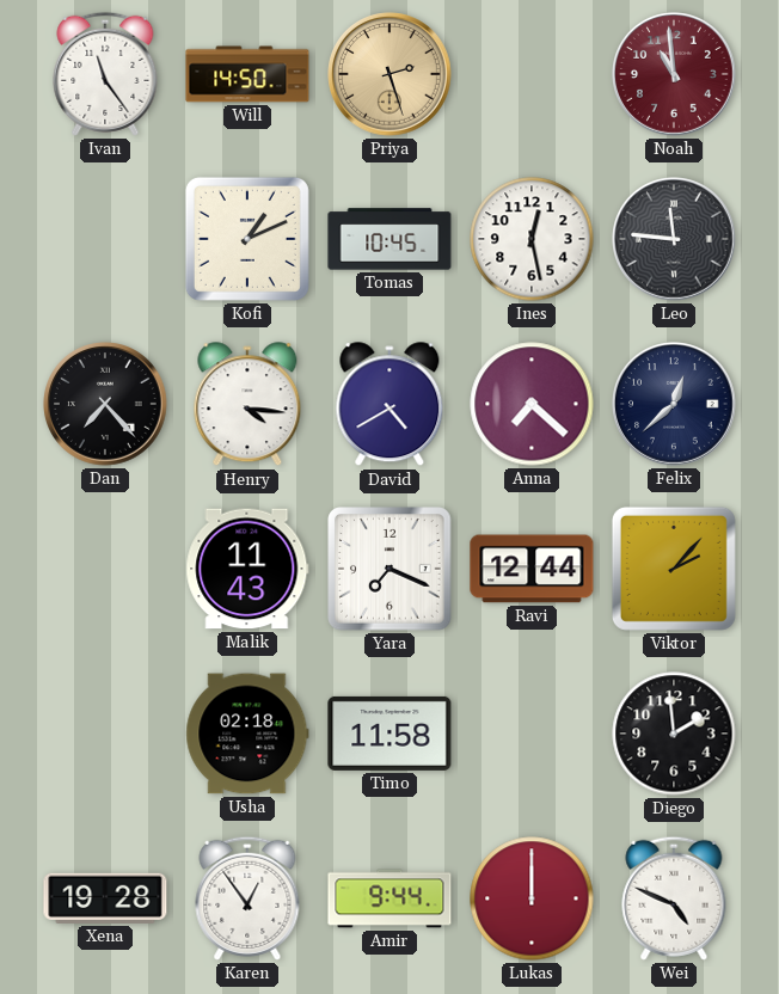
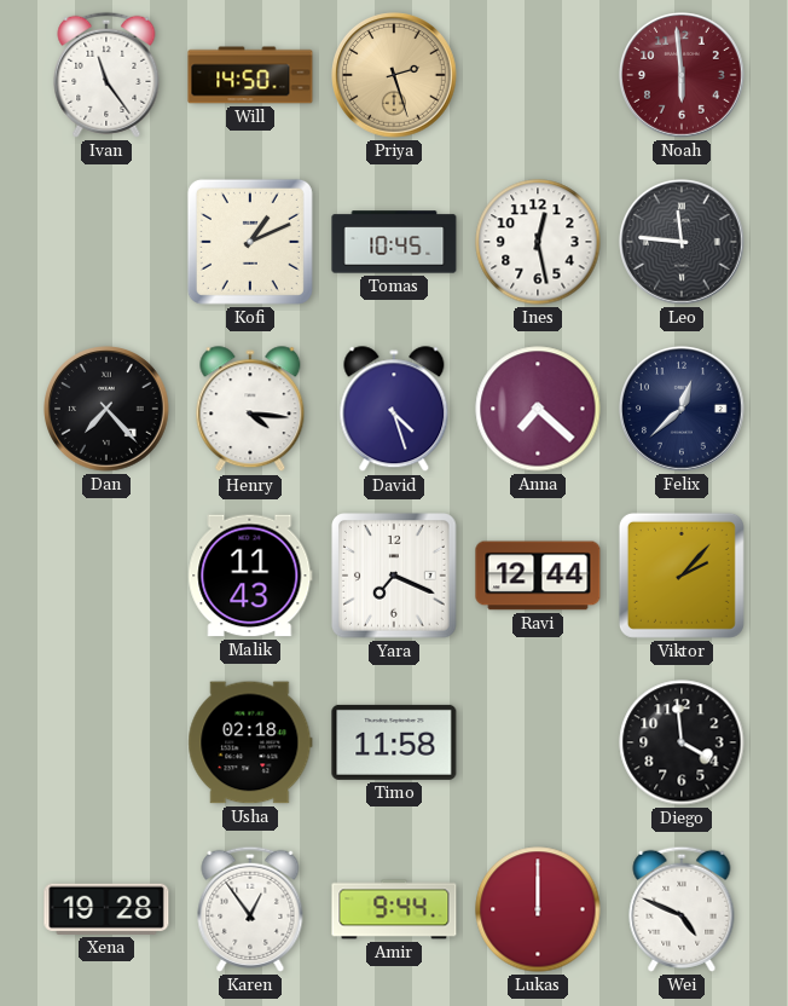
Noah: 10:59 -> 5:59 (683, 76)
David: 4:40 -> 4:27 (394, 410)
Diego: 1:59 -> 3:59 (682, 742)
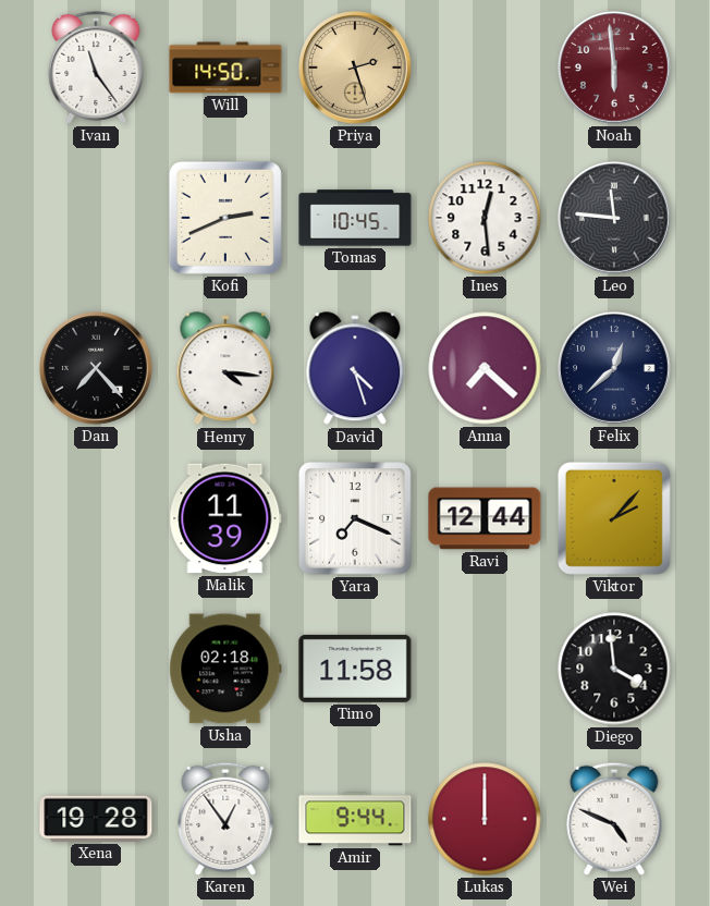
Kofi: 1:11 -> 2:41 (225, 218)
Ines: 12:28 -> 12:29 (485, 218)
Malik: 11:43 -> 11:39 (225, 518)
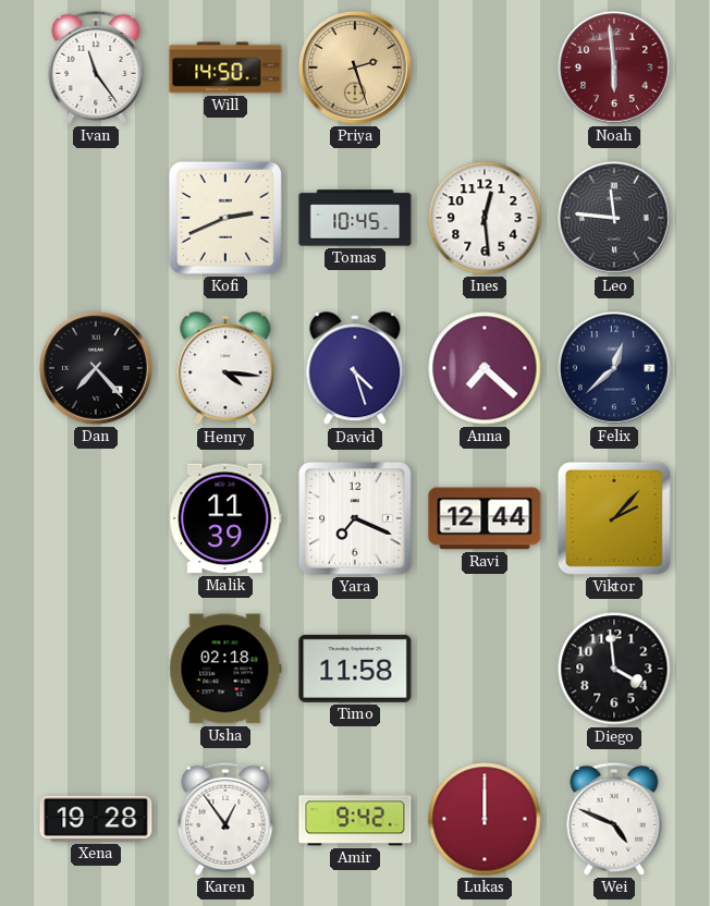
Amir: 9:44 -> 9:42 (355, 819)
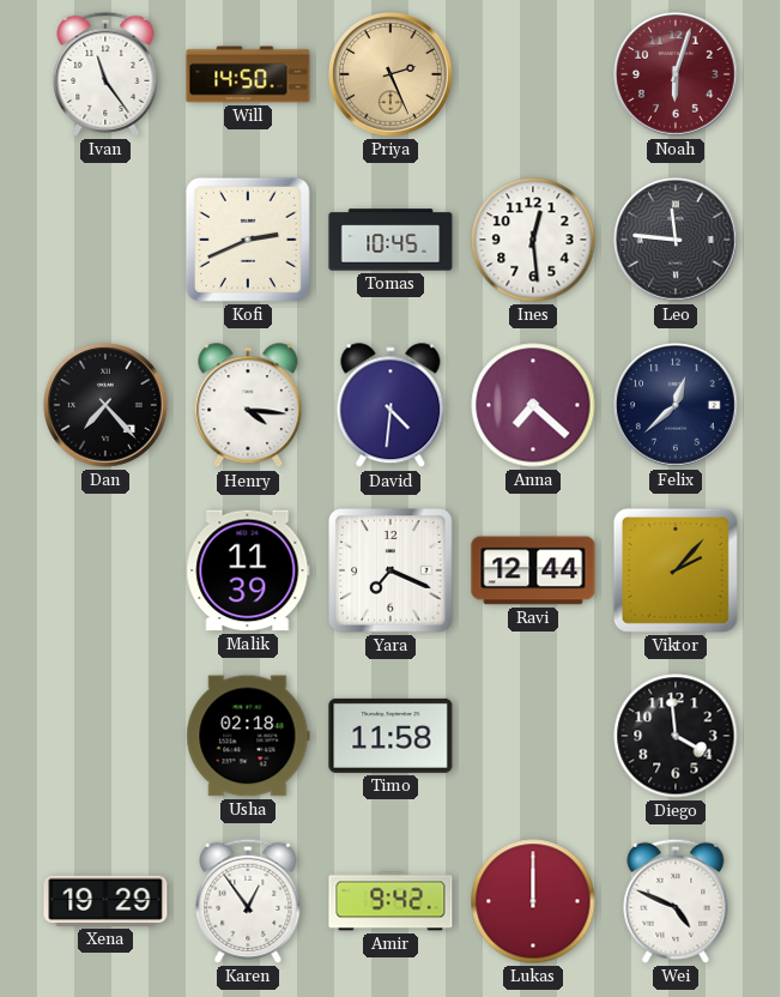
Priya: 2:27 -> 2:26 (392, 75)
Noah: 5:59 -> 6:03 (677, 75)
David: 4:27 -> 4:31 (390, 406)
Xena: 19:28 -> 19:29 (105, 901)
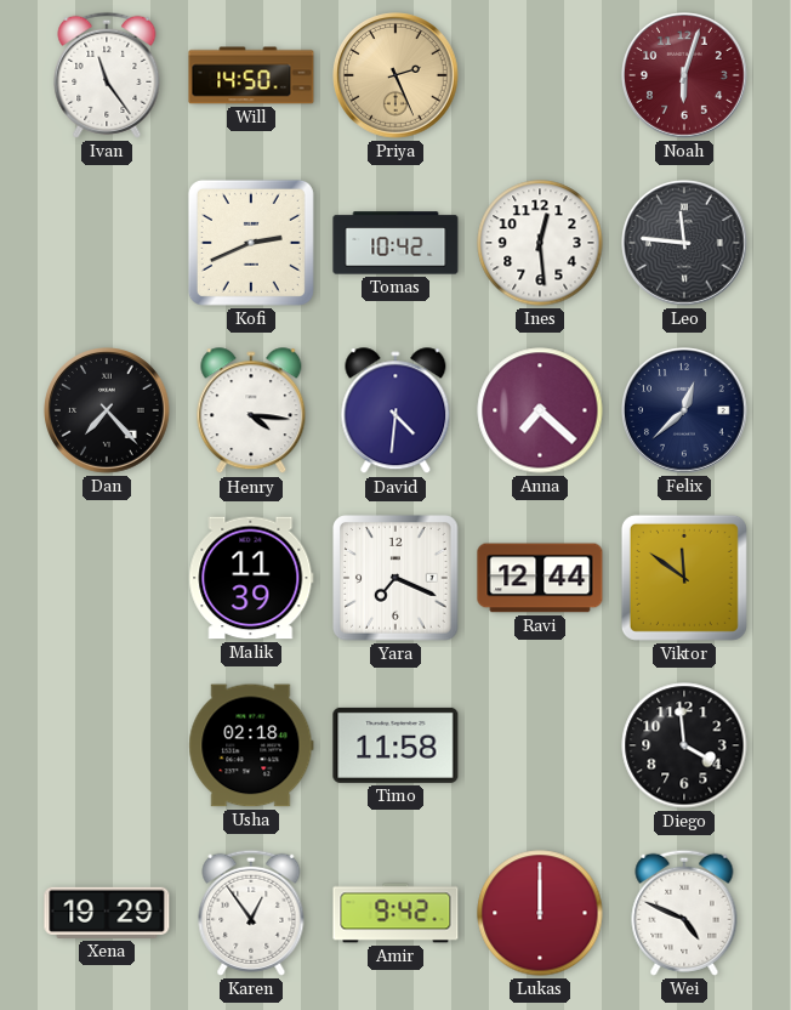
Tomas: 10:45 -> 10:42 (395, 243)
Viktor: 2:07 -> 11:51 (684, 578)
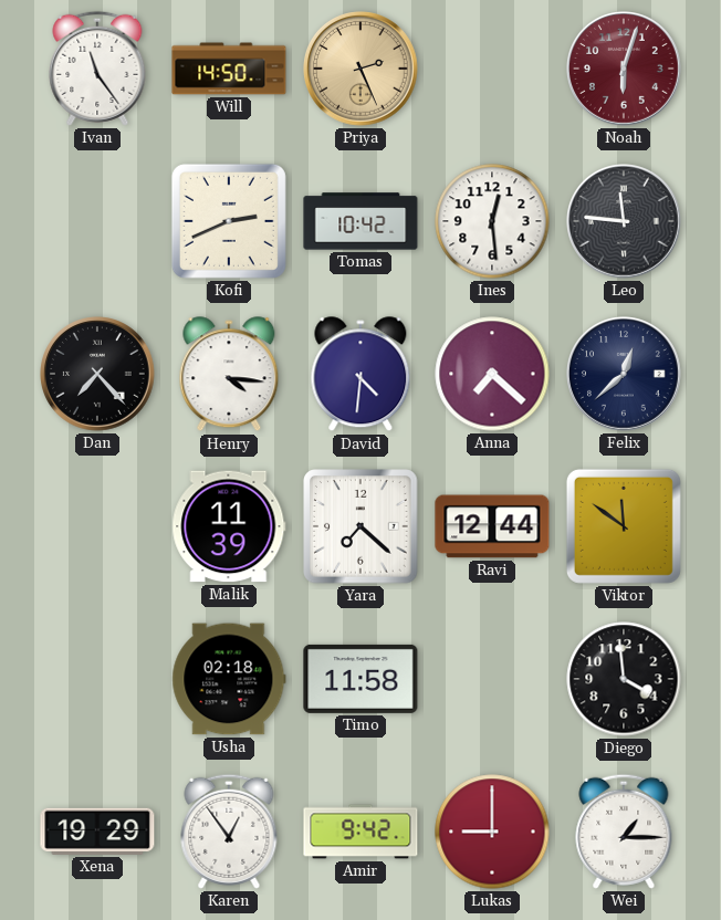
Yara: 7:19 -> 7:22 (360, 526)
Lukas: 12:00 -> 9:00 (492, 832)
Wei: 4:49 -> 1:15 (624, 832)
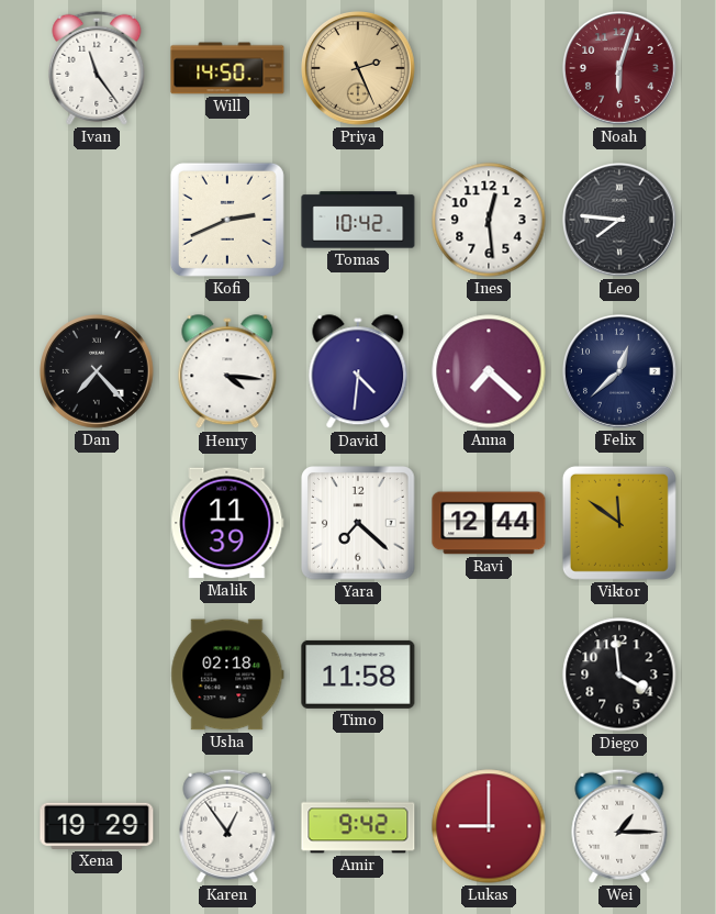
Leo: 11:46 -> 7:46 (620, 221)
